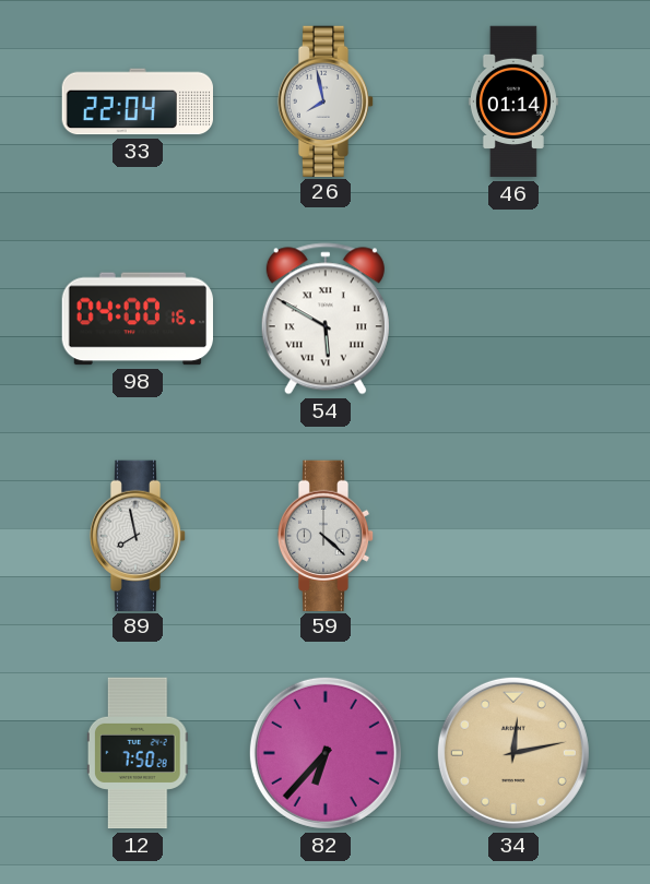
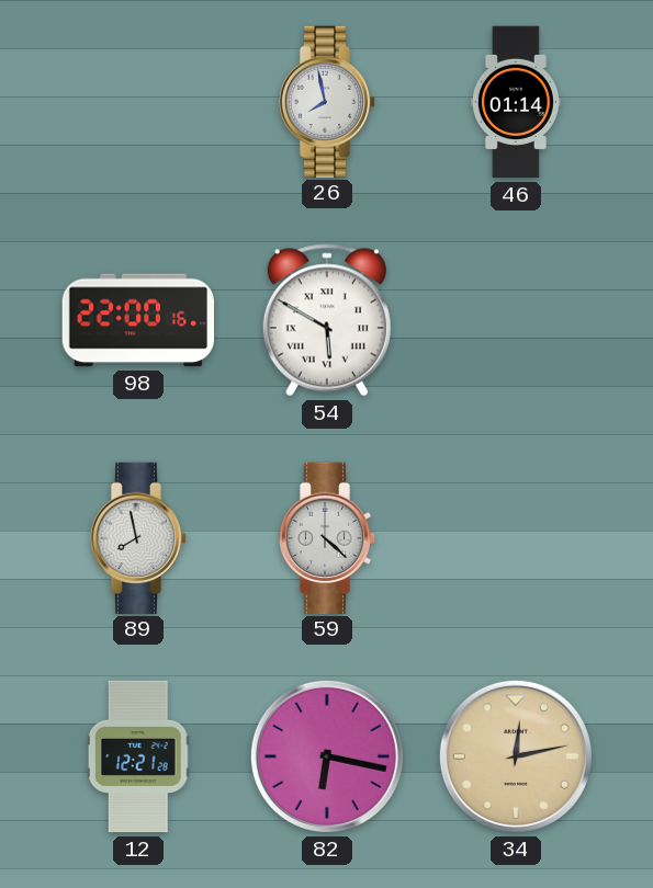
33: 22:04 -> none (137, 101)
98: 04:00 -> 22:00 (137, 320)
12: 7:50 -> 12:21 (138, 756)
82: 6:37 -> 6:17 (327, 756)
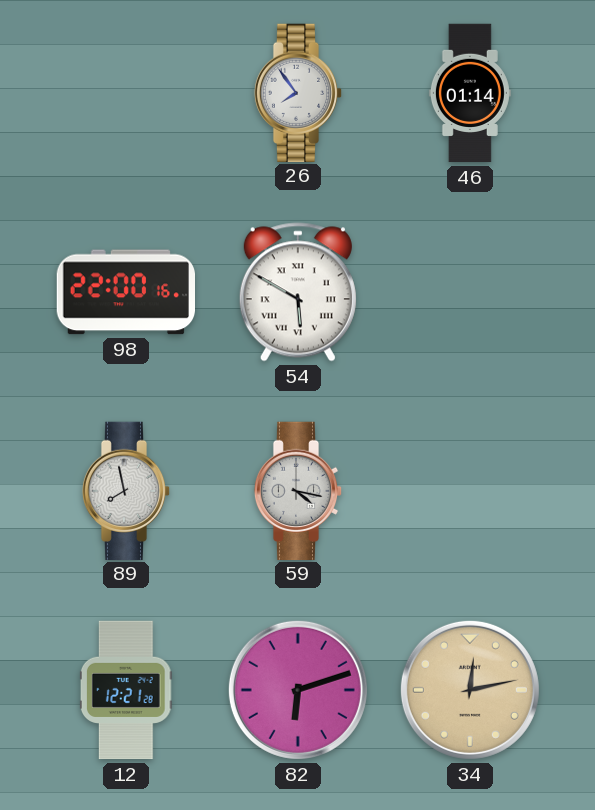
26: 7:58 -> 7:54 (298, 92)
59: 4:22 -> 4:17 (298, 490)
82: 6:17 -> 6:12 (298, 690)
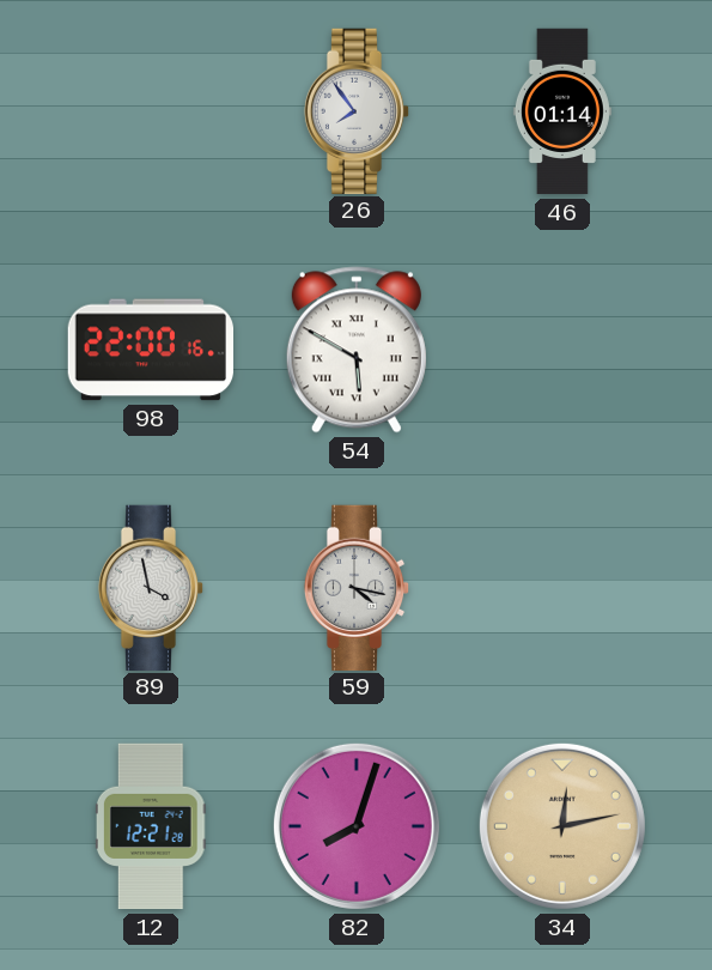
89: 7:58 -> 3:58 (151, 587)
82: 6:12 -> 8:03 (357, 826)
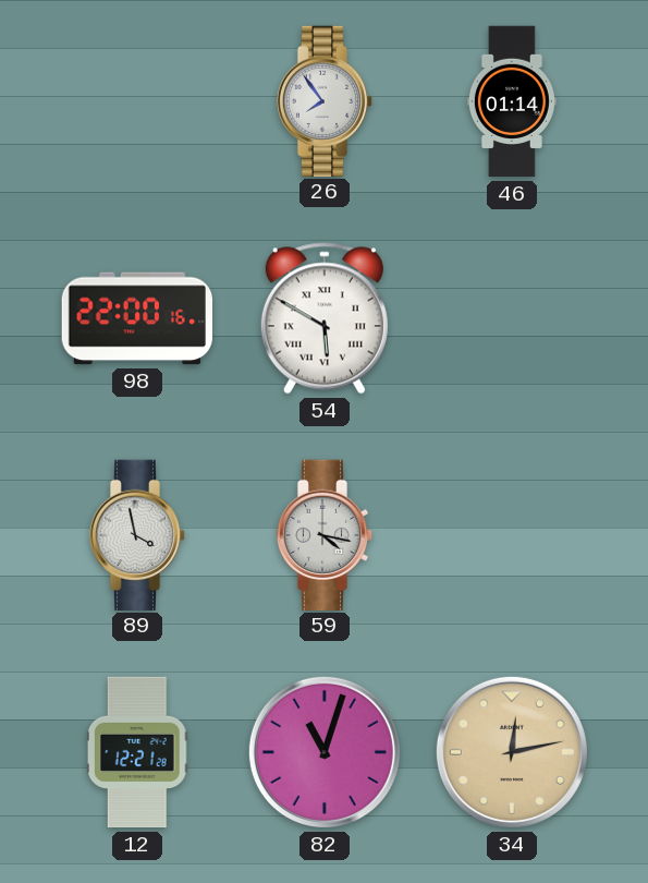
82: 8:03 -> 11:03 (325, 752)
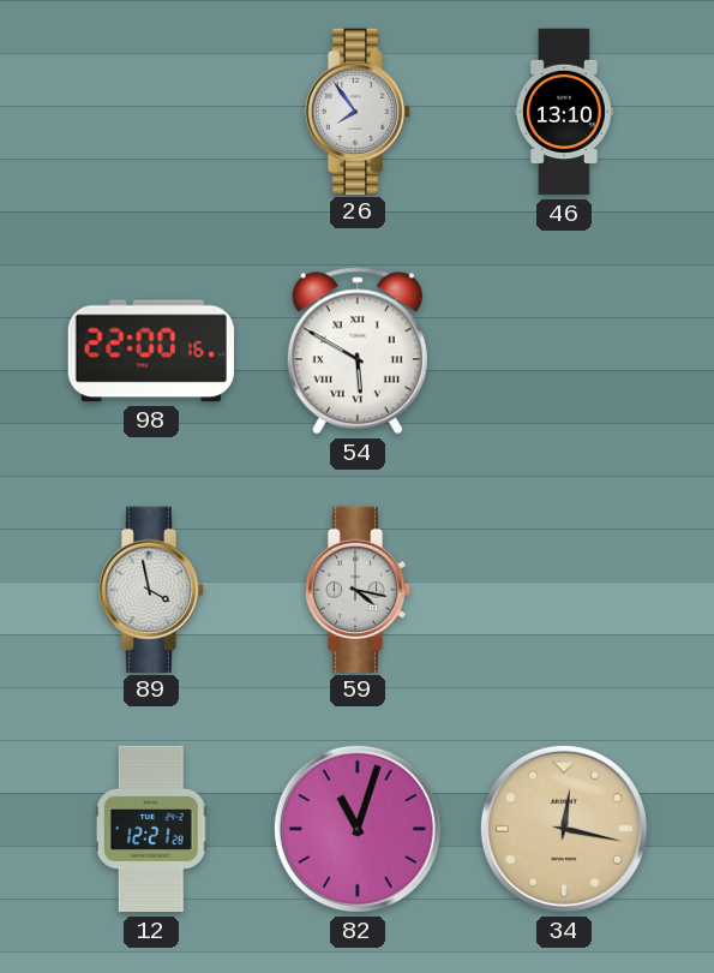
46: 01:14 -> 13:10 (564, 112)
34: 12:13 -> 12:17 (564, 829)
